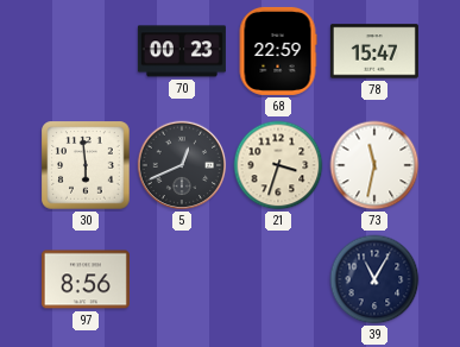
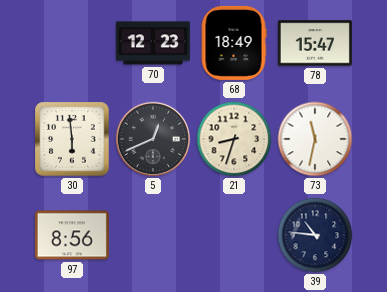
70: 00:23 -> 12:23 (153, 43)
68: 22:59 -> 18:49 (234, 43)
21: 3:33 -> 8:33 (234, 139)
39: 11:05 -> 10:46 (315, 235)
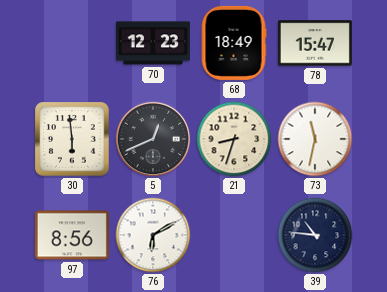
76: none -> 6:10 (153, 235)
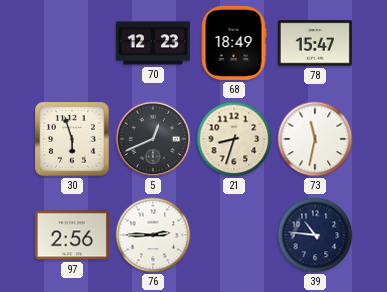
30: 5:59 -> 5:57 (72, 139)
97: 8:56 -> 2:56 (72, 235)
76: 6:10 -> 2:45 (153, 235)
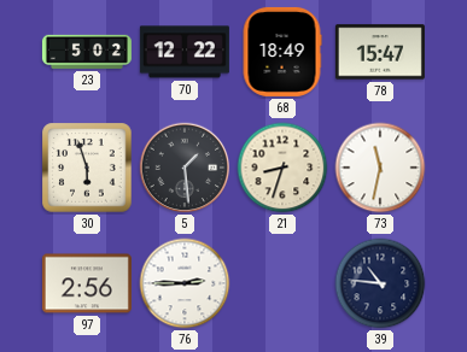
23: none -> 5:02 (87, 52)
70: 12:23 -> 12:22 (185, 52)
5: 12:41 -> 1:29 (185, 168)
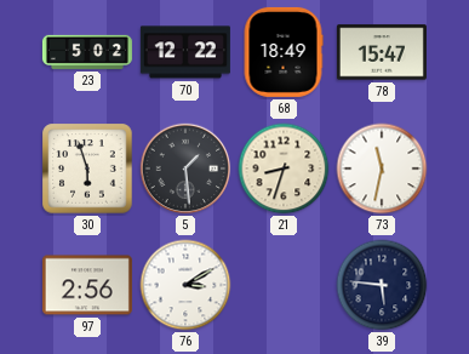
76: 2:45 -> 3:10 (185, 285)
39: 10:46 -> 5:46 (382, 285)
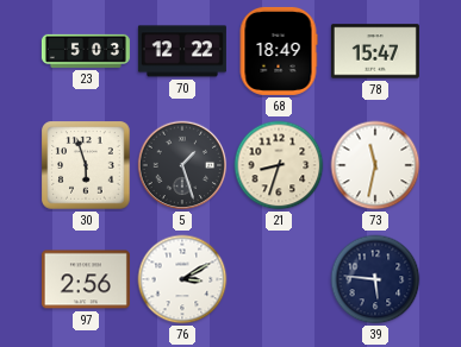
23: 5:02 -> 5:03 (86, 51)
5: 1:29 -> 1:27 (182, 165)
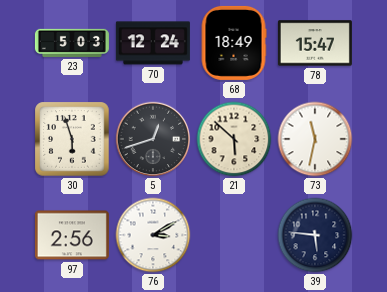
70: 12:22 -> 12:24 (153, 43)
5: 1:27 -> 12:42 (153, 139)
21: 8:33 -> 5:52 (234, 139)
